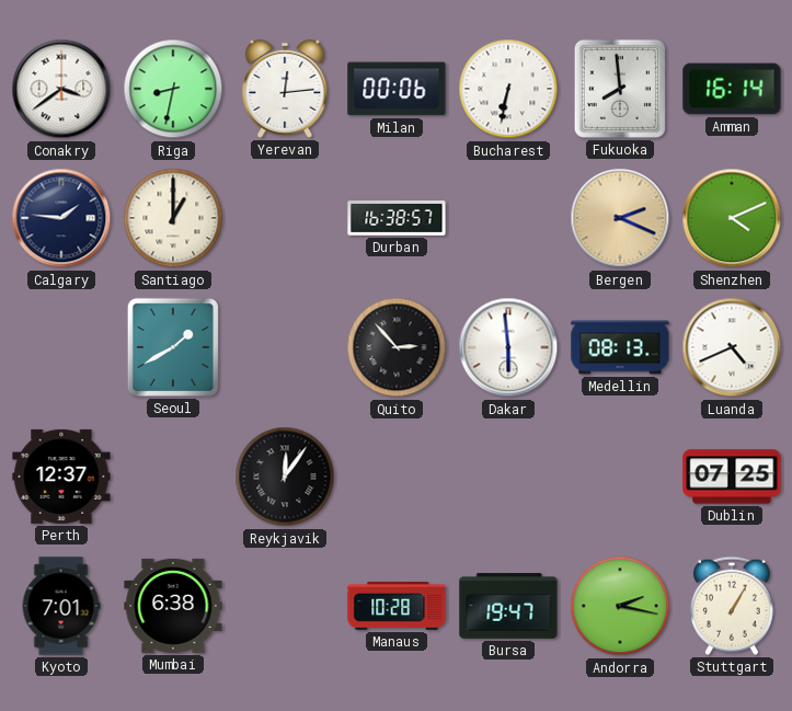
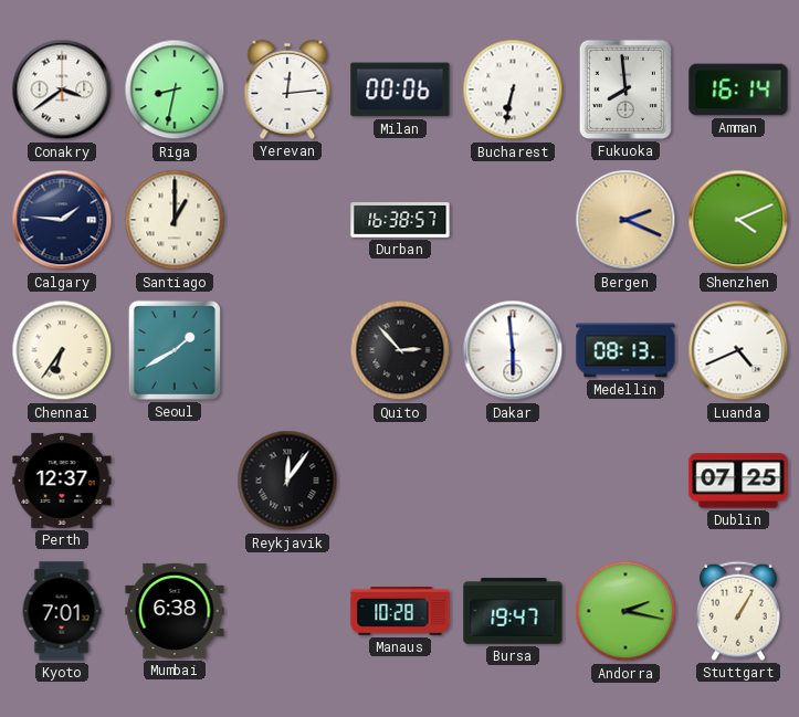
Chennai: none -> 6:36 (62, 350)
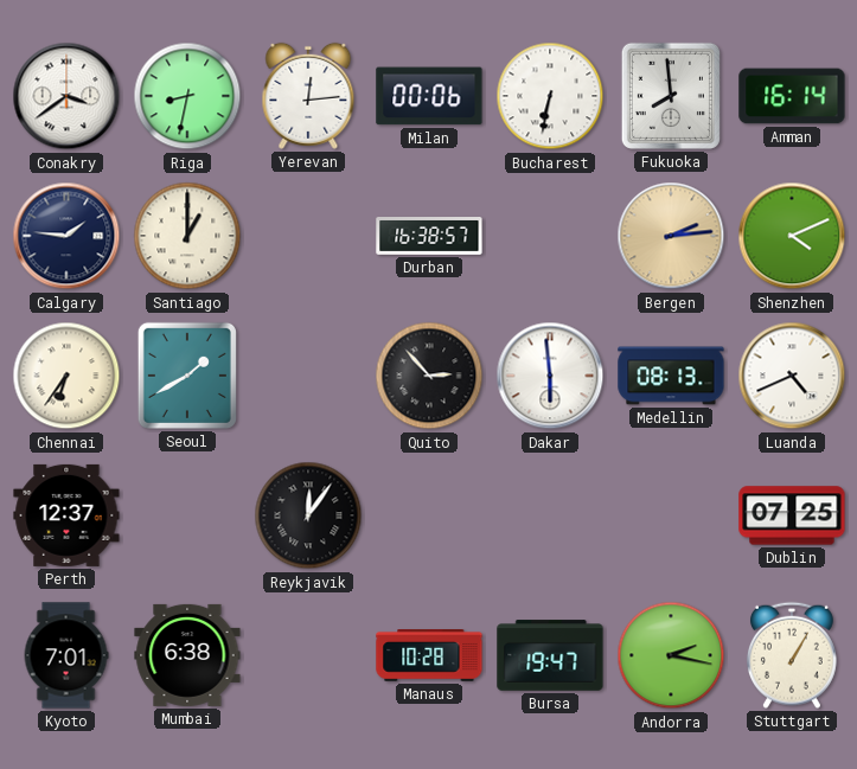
Bergen: 2:19 -> 2:14 (671, 236)
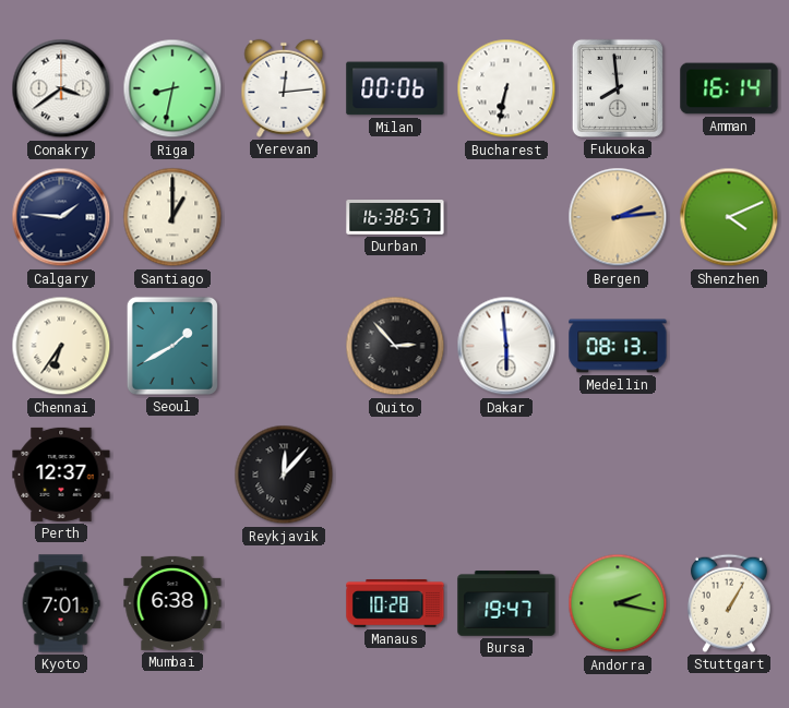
Luanda: 4:41 -> none (792, 376)
Reykjavik: 12:06 -> 12:07 (284, 475)
Dublin: 07:25 -> none (792, 515)
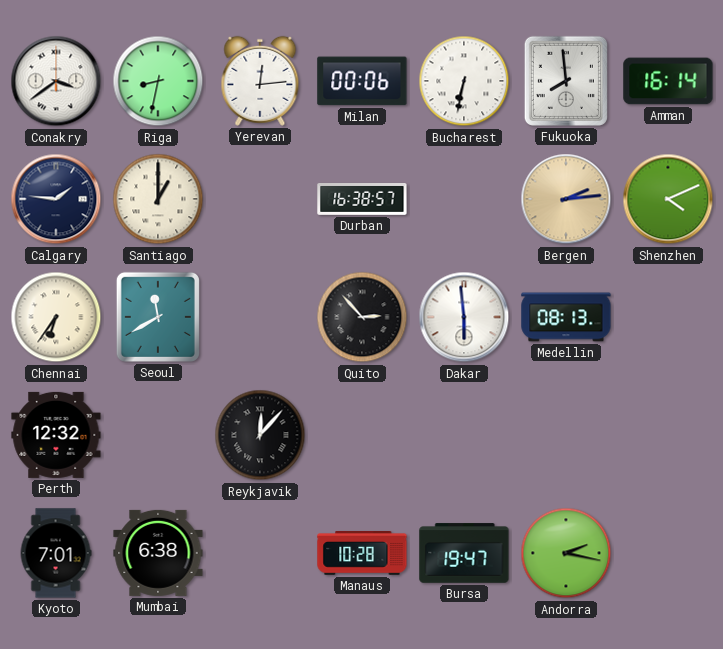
Seoul: 1:40 -> 11:40 (158, 317)
Perth: 12:37 -> 12:32 (56, 435)
Stuttgart: 1:05 -> none (729, 603)
